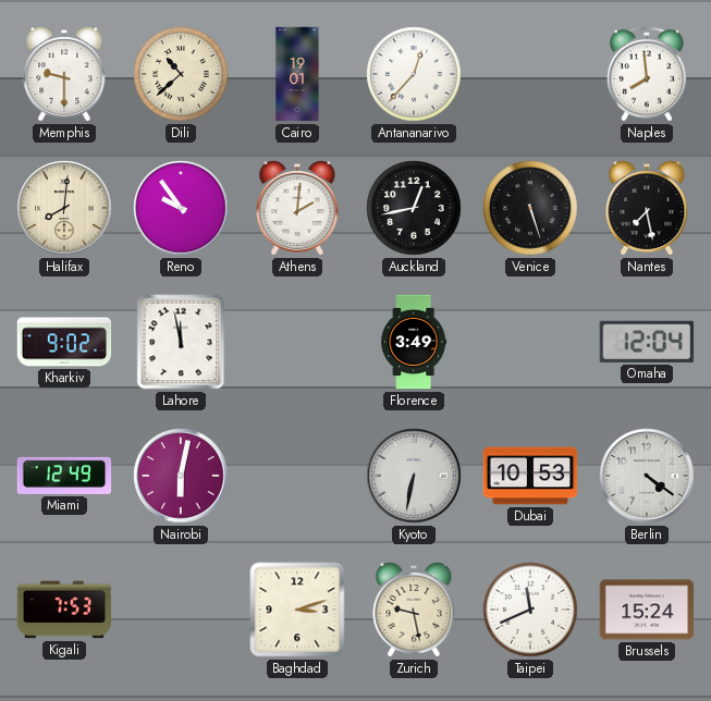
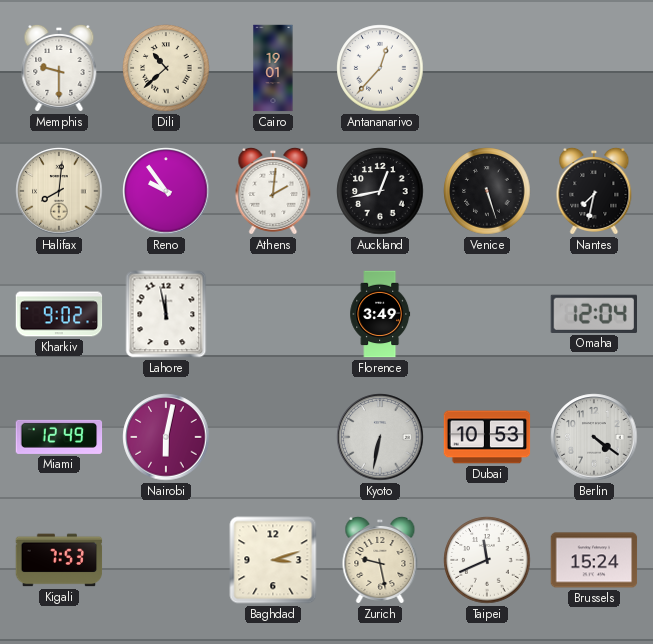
Naples: 7:59 -> none (647, 74)
Nantes: 7:28 -> 7:32 (594, 191)
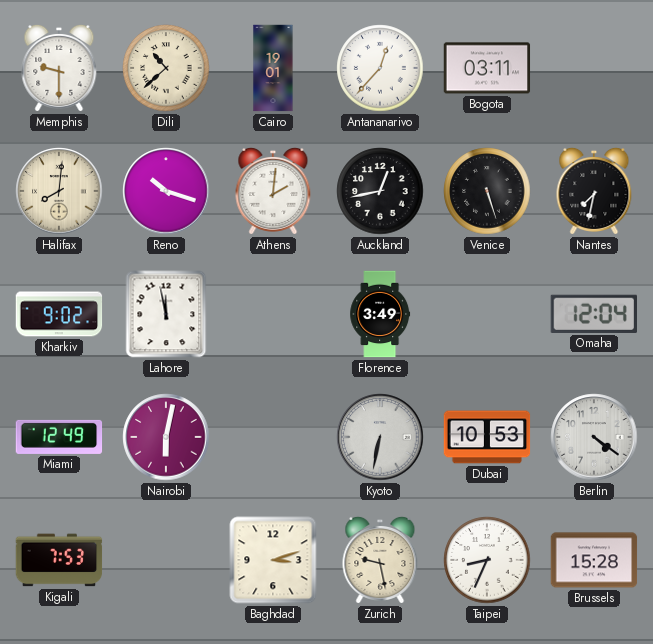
Bogota: none -> 03:11 (487, 68)
Reno: 9:54 -> 10:18 (166, 191)
Taipei: 11:41 -> 8:34 (487, 560)
Brussels: 15:24 -> 15:28 (594, 560)
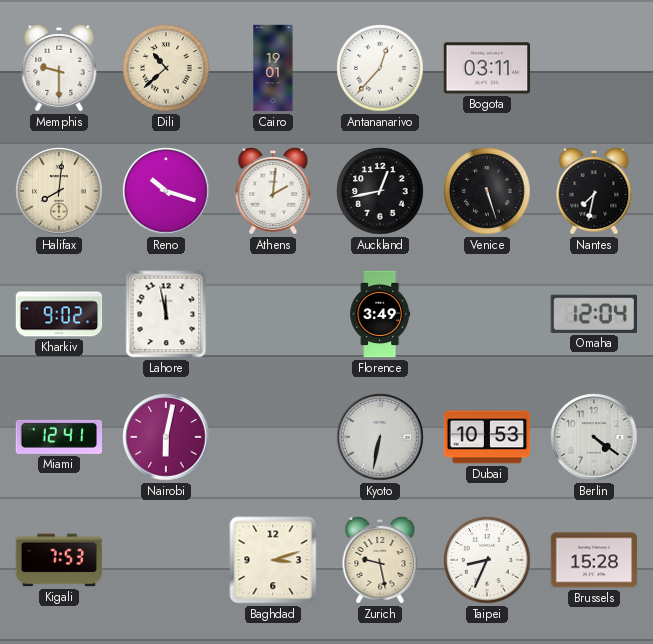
Miami: 12:49 -> 12:41 (59, 437)
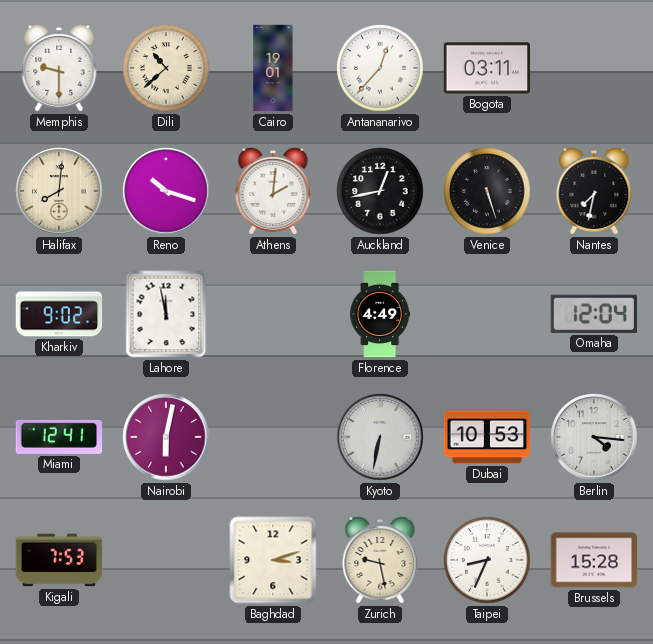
Florence: 3:49 -> 4:49 (380, 314)
Berlin: 4:21 -> 4:16 (594, 437)
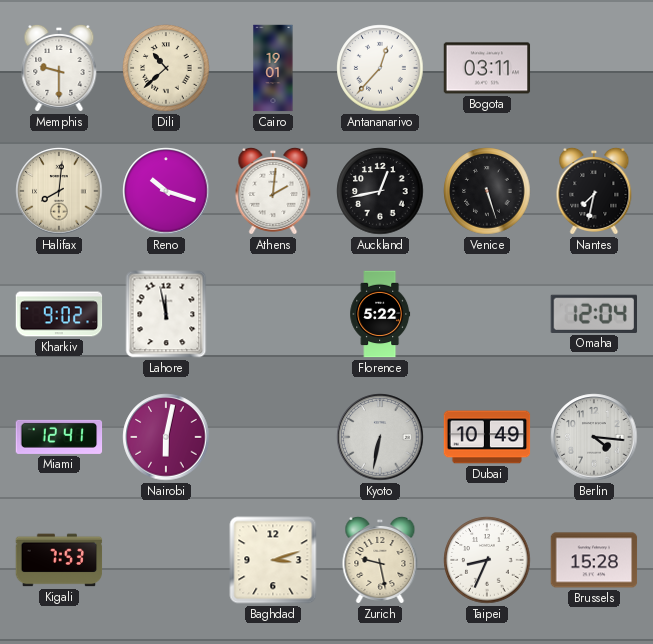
Florence: 4:49 -> 5:22 (380, 314)
Dubai: 10:53 -> 10:49 (487, 437)
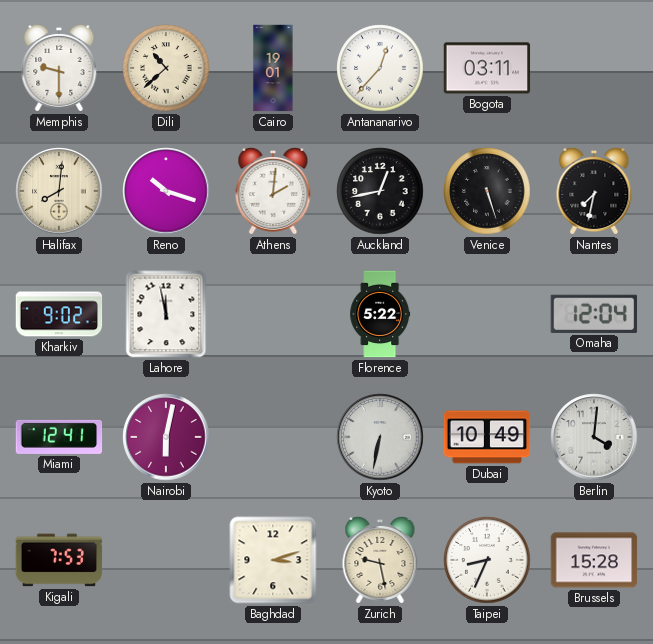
Berlin: 4:16 -> 4:01 (594, 437)
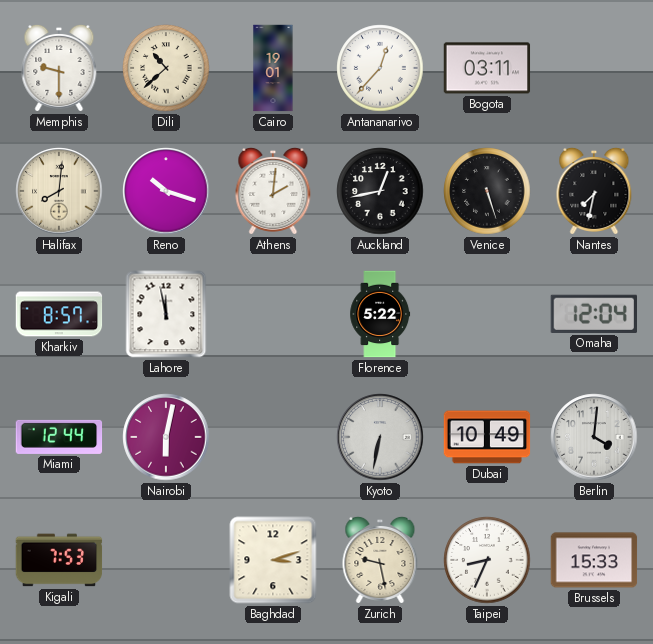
Kharkiv: 9:02 -> 8:57 (59, 314)
Miami: 12:41 -> 12:44 (59, 437)
Brussels: 15:28 -> 15:33 (594, 560)
